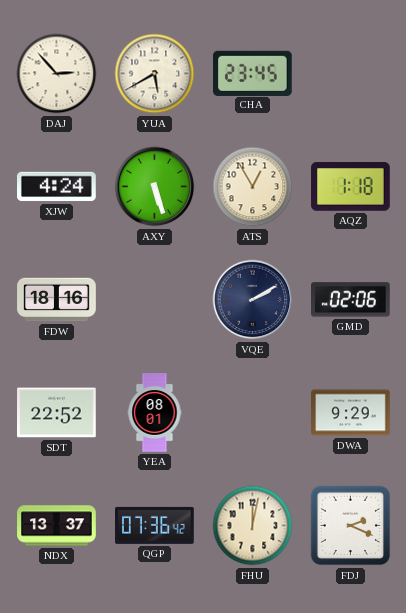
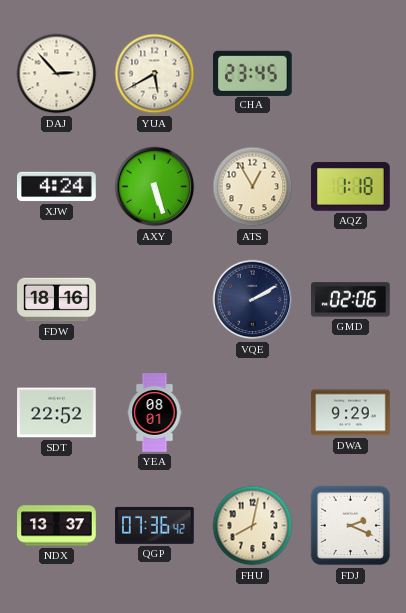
FHU: 12:02 -> 8:02 (253, 526)
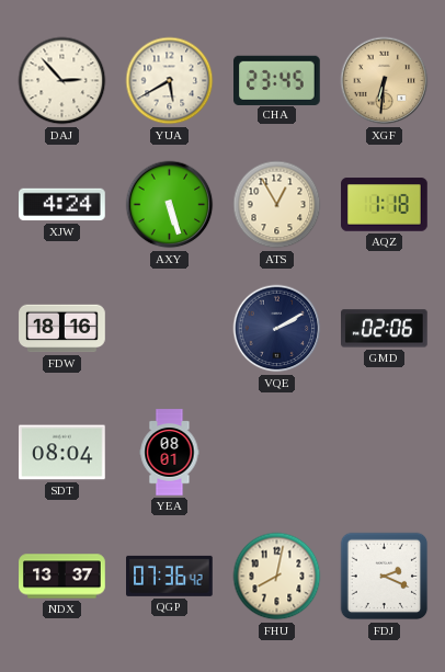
XGF: none -> 6:31 (385, 81)
SDT: 22:52 -> 08:04 (62, 453)
DWA: 9:29 -> none (351, 413)
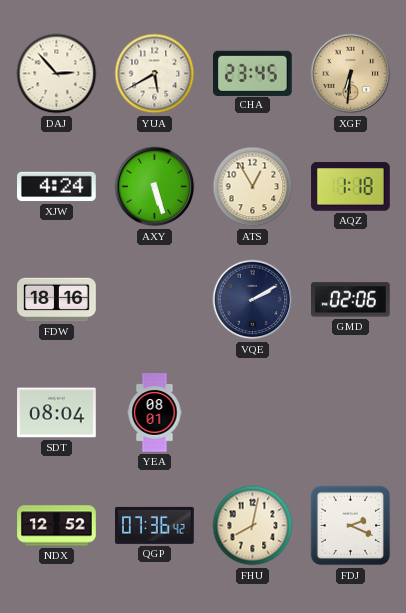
NDX: 13:37 -> 12:52 (57, 526)
